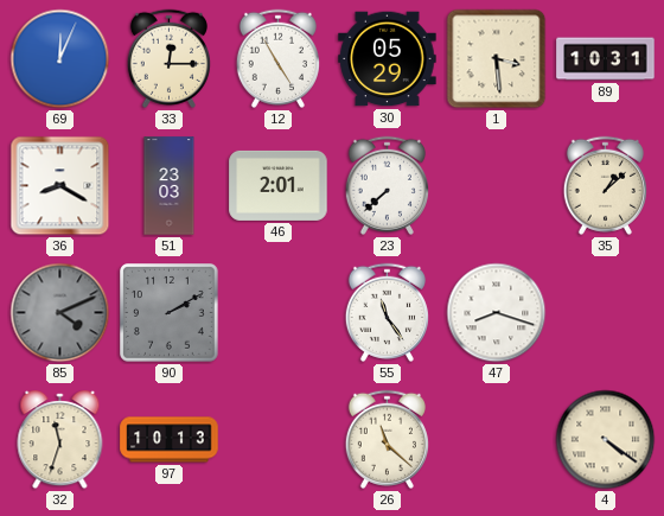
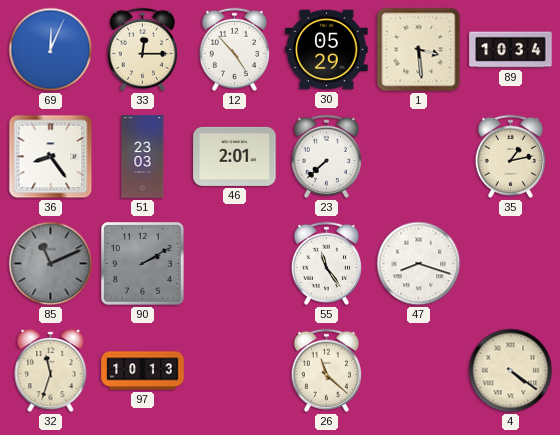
12: 4:55 -> 4:53 (234, 49)
89: 10:31 -> 10:34 (511, 50)
36: 8:20 -> 8:24 (51, 157)
35: 1:08 -> 1:13 (510, 156)
85: 4:11 -> 11:11 (51, 264)
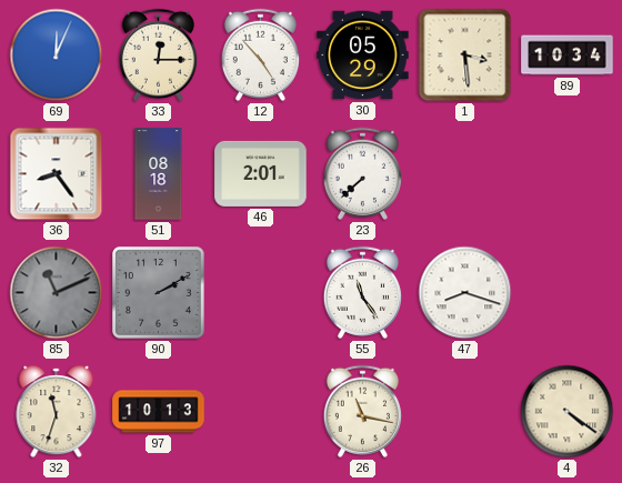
51: 23:03 -> 08:18 (159, 174)
35: 1:13 -> none (510, 156)
26: 11:22 -> 11:17 (362, 411)
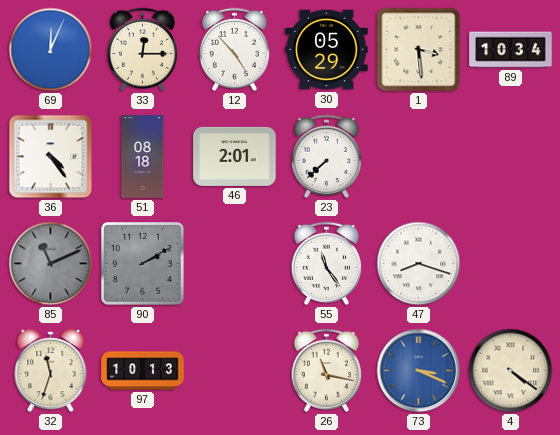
36: 8:24 -> 4:24 (51, 157)
73: none -> 3:19 (419, 371)
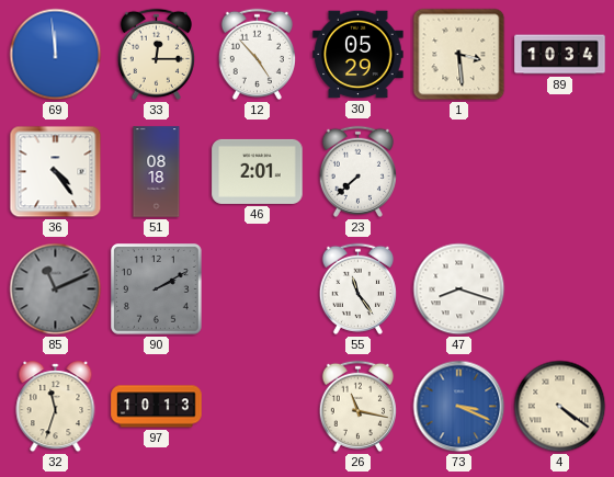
69: 12:04 -> 11:59 (56, 55)
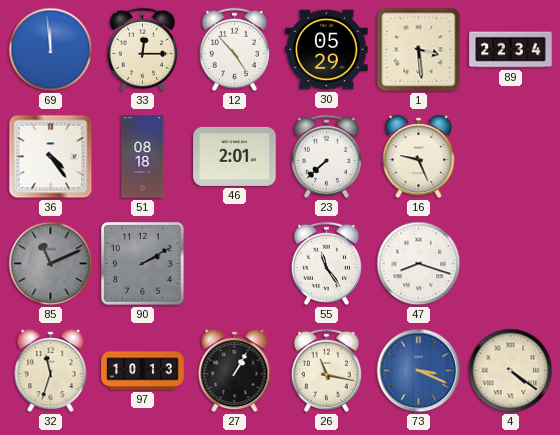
89: 10:34 -> 22:34 (511, 50)
16: none -> 9:26 (419, 157)
27: none -> 1:05 (235, 371)
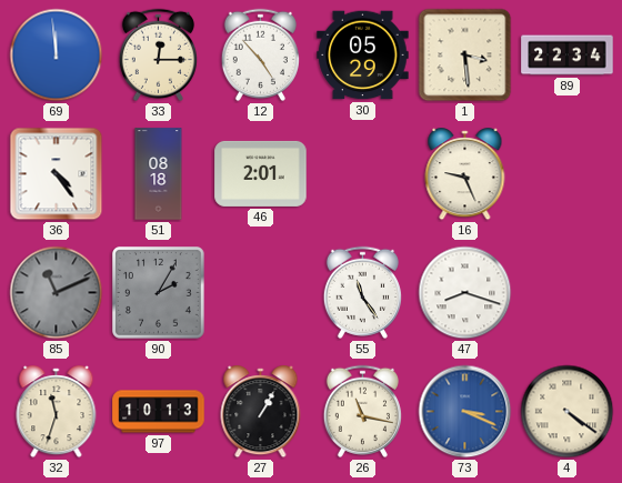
23: 7:38 -> none (326, 156)
90: 2:10 -> 2:05 (159, 293)
